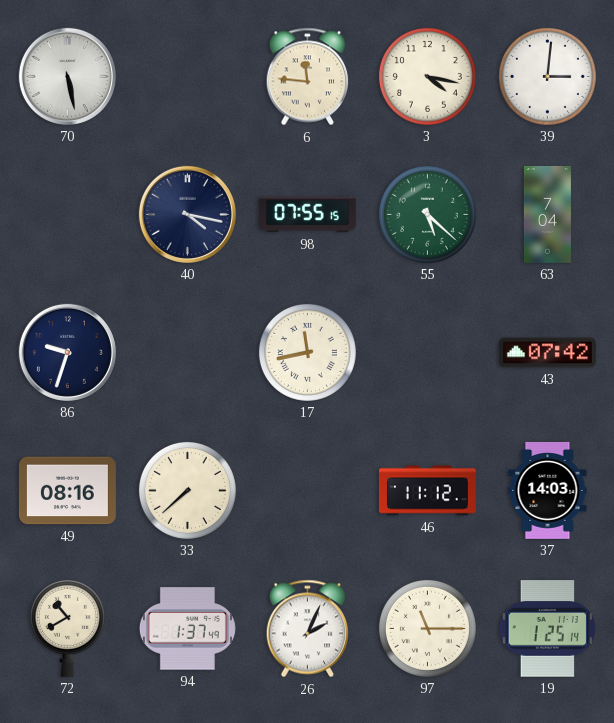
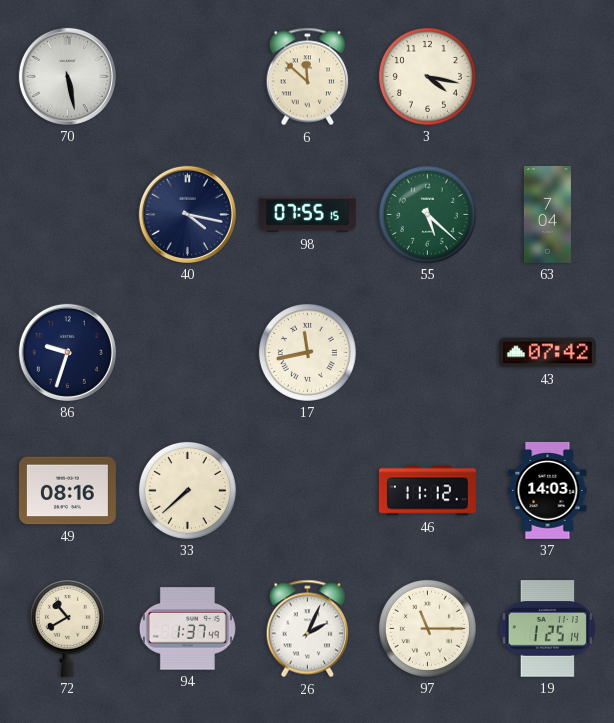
6: 11:46 -> 11:52 (307, 77)
39: 3:01 -> none (547, 76)
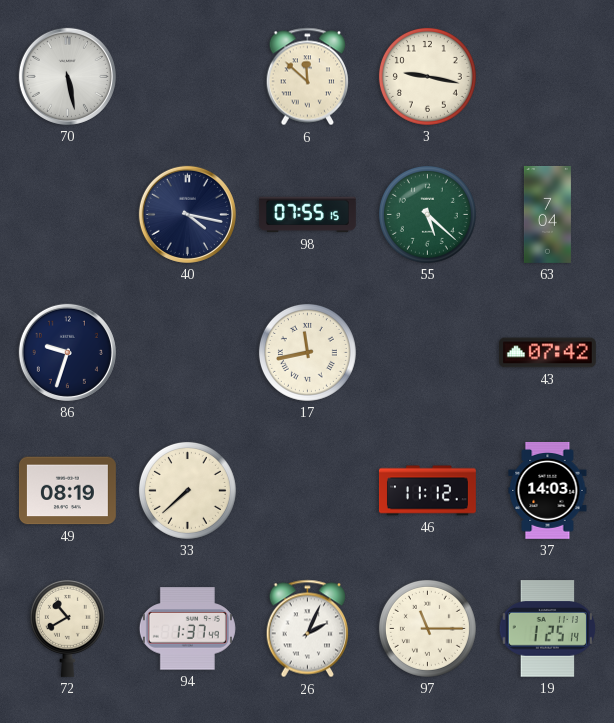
3: 4:17 -> 9:17 (427, 76)
49: 08:16 -> 08:19 (67, 491)
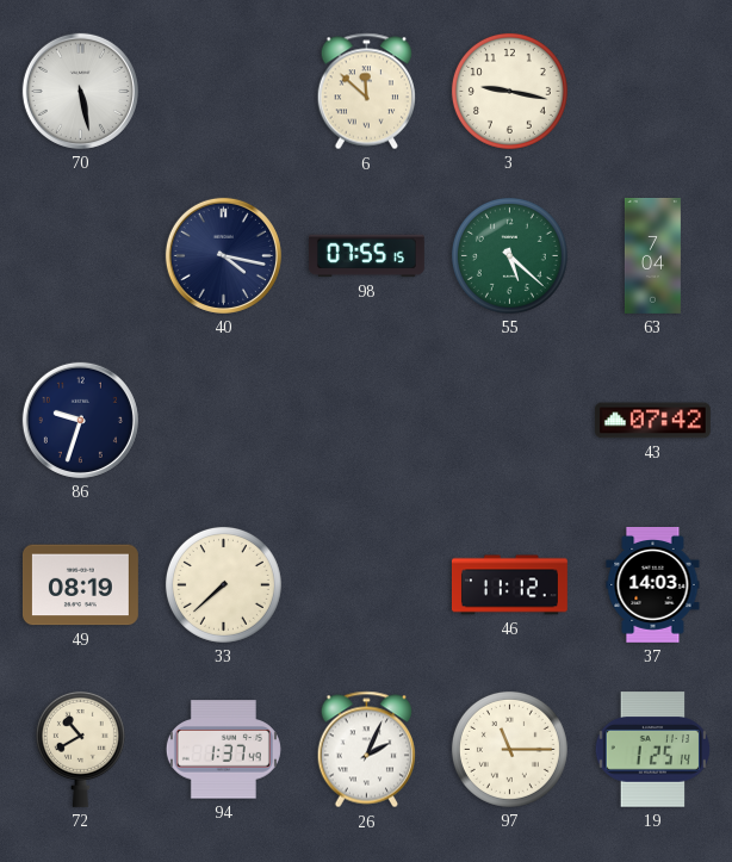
17: 11:43 -> none (307, 352)
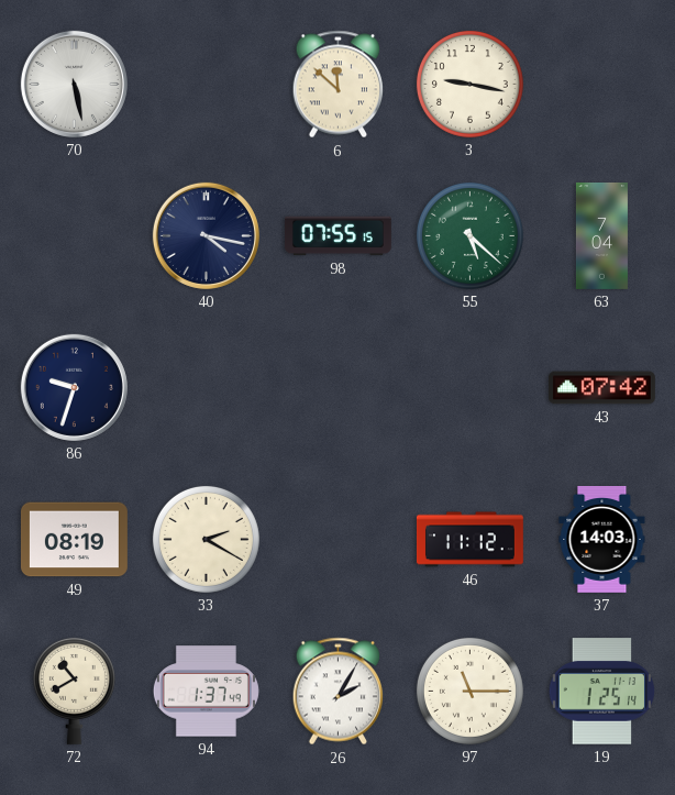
33: 7:38 -> 2:20 (206, 539)
26: 2:04 -> 2:05 (337, 692)
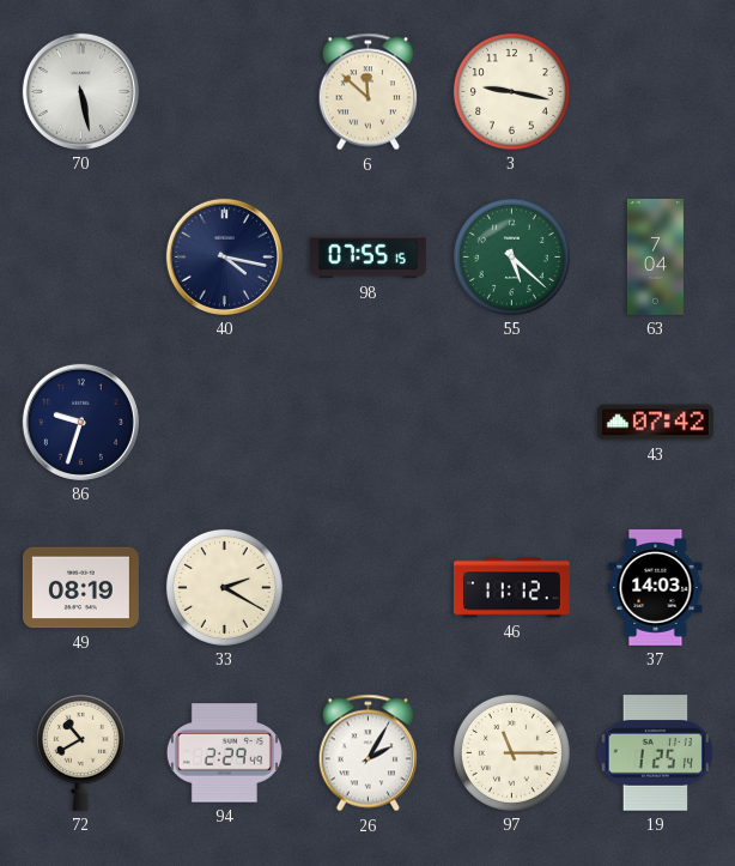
94: 1:37 -> 2:29 (224, 753)
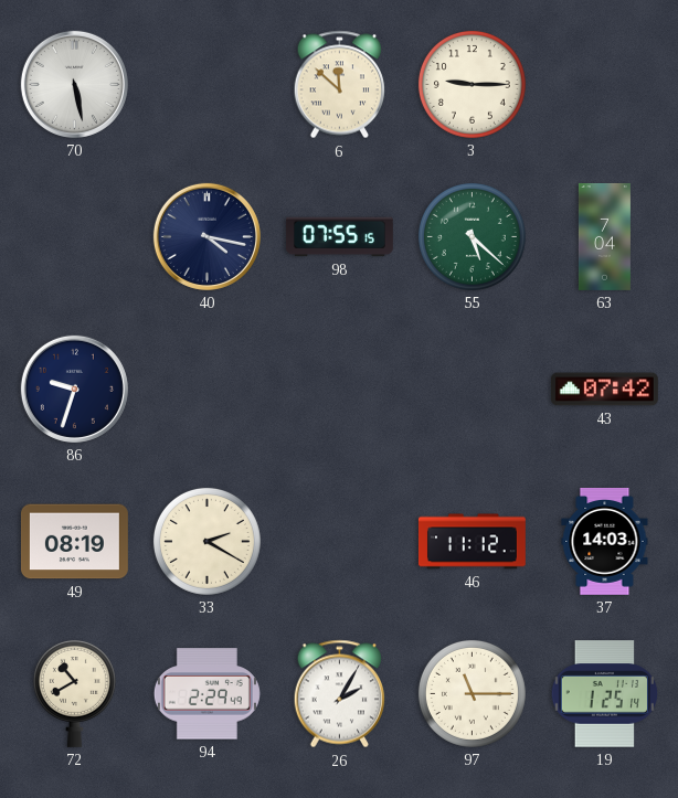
3: 9:17 -> 9:15 (472, 84)
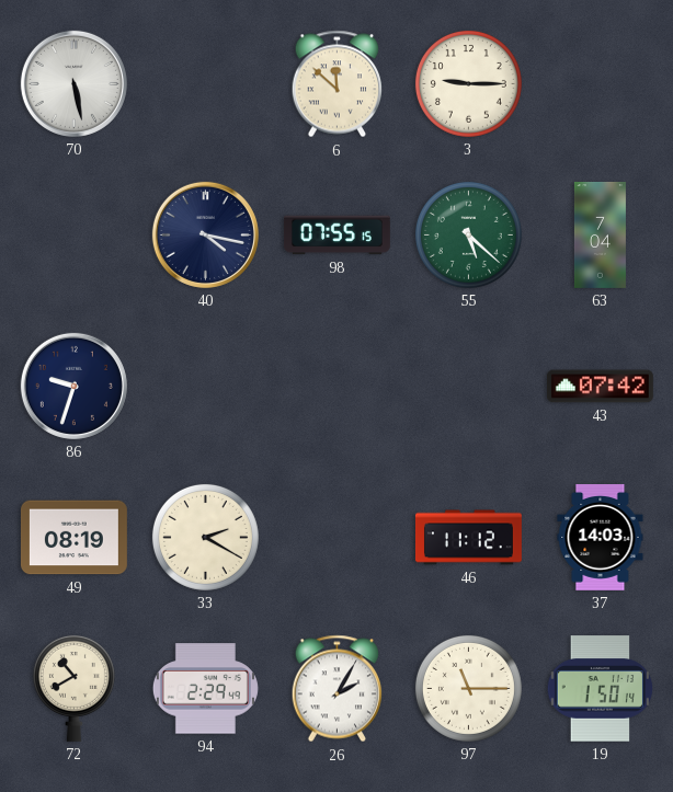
19: 1:25 -> 1:50 (601, 689)
